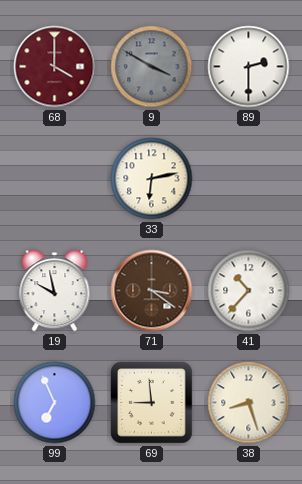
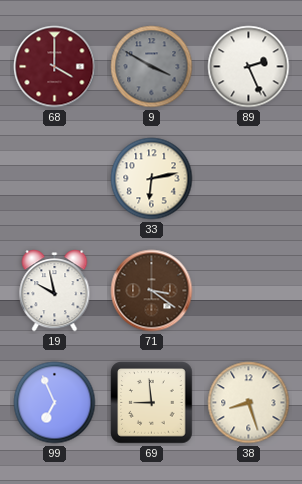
89: 2:30 -> 2:26 (249, 67)
41: 10:37 -> none (249, 291)
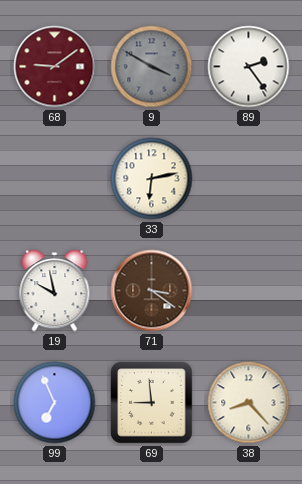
68: 4:00 -> 9:09 (55, 67)
89: 2:26 -> 2:24 (249, 67)
38: 8:27 -> 8:23 (249, 403)
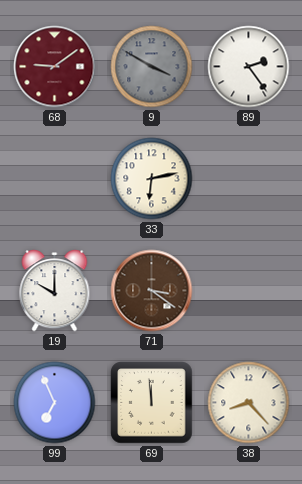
19: 9:58 -> 10:00 (55, 291)
69: 8:59 -> 11:59 (152, 403)
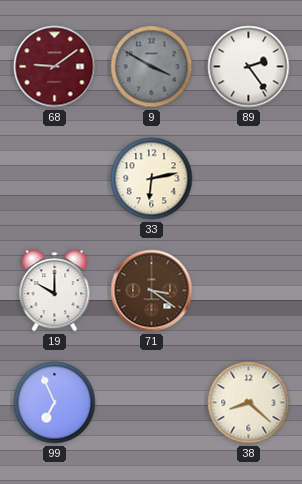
69: 11:59 -> none (152, 403)
38: 8:23 -> 8:22 (249, 403)
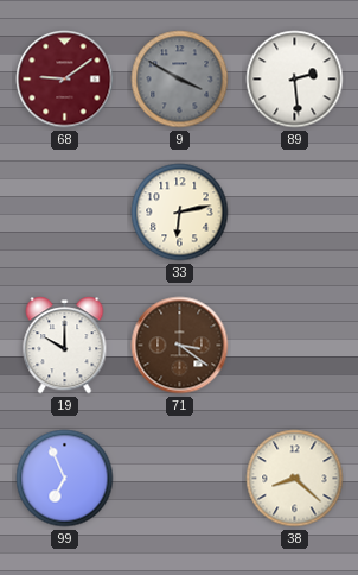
89: 2:24 -> 2:29 (295, 80)
